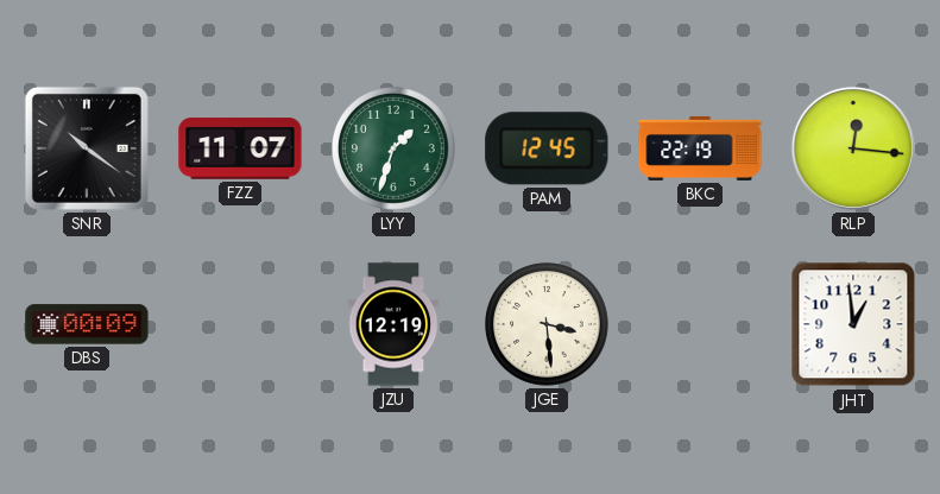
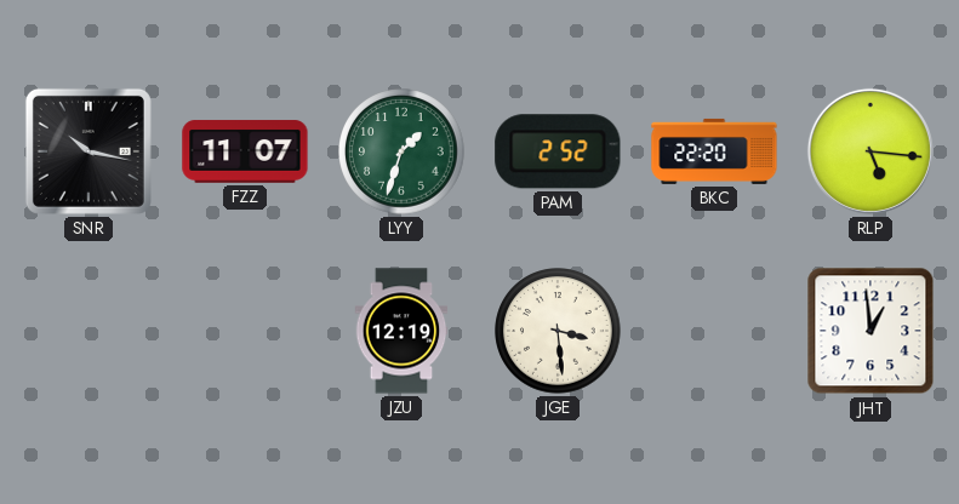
SNR: 10:21 -> 10:17 (89, 151)
PAM: 12:45 -> 2:52 (558, 151)
BKC: 22:19 -> 22:20 (714, 151)
RLP: 12:16 -> 5:16 (870, 151)
DBS: 00:09 -> none (87, 324)
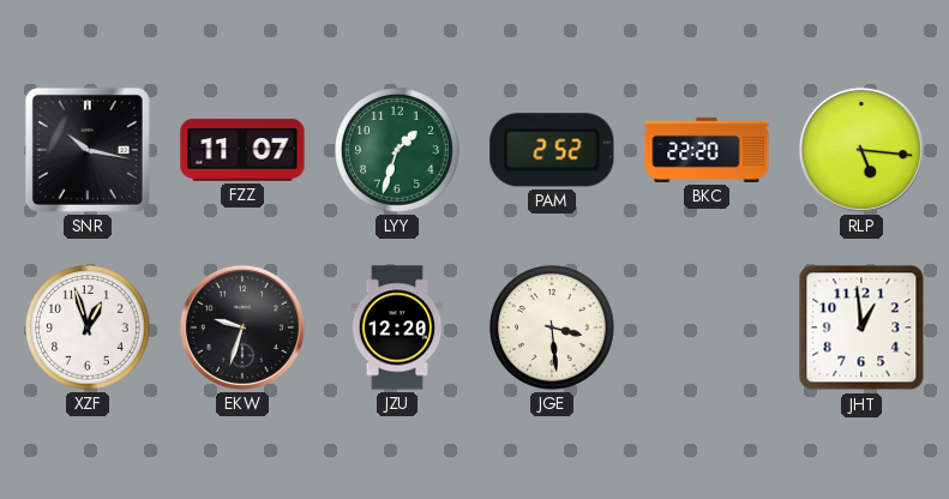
XZF: none -> 12:57 (88, 327)
EKW: none -> 9:33 (242, 327)
JZU: 12:19 -> 12:20 (397, 327)
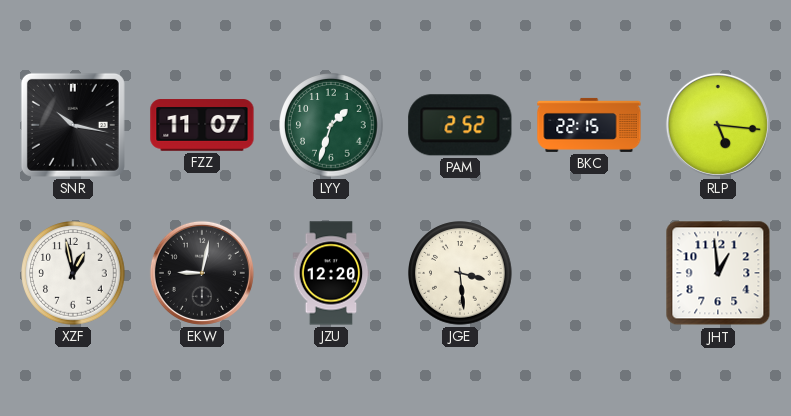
BKC: 22:20 -> 22:15 (589, 125)
XZF: 12:57 -> 12:58 (73, 273)
EKW: 9:33 -> 9:02 (202, 273)
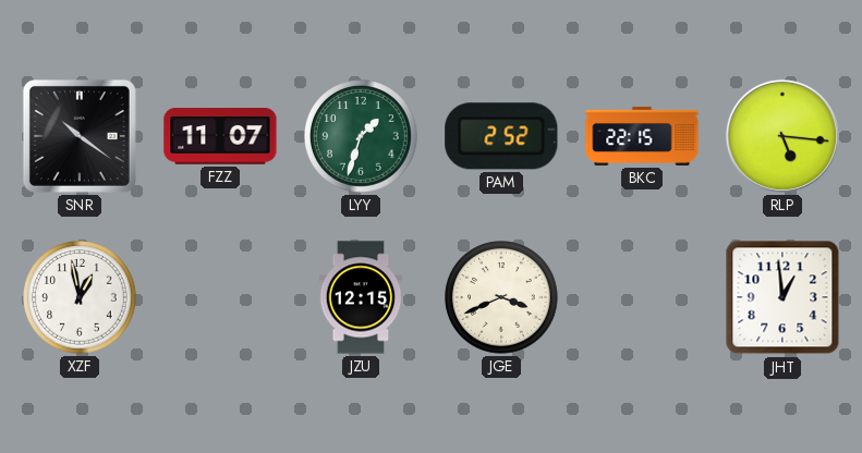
SNR: 10:17 -> 10:21 (80, 136)
EKW: 9:02 -> none (202, 273)
JZU: 12:20 -> 12:15 (361, 297)
JGE: 3:29 -> 3:41 (501, 297)
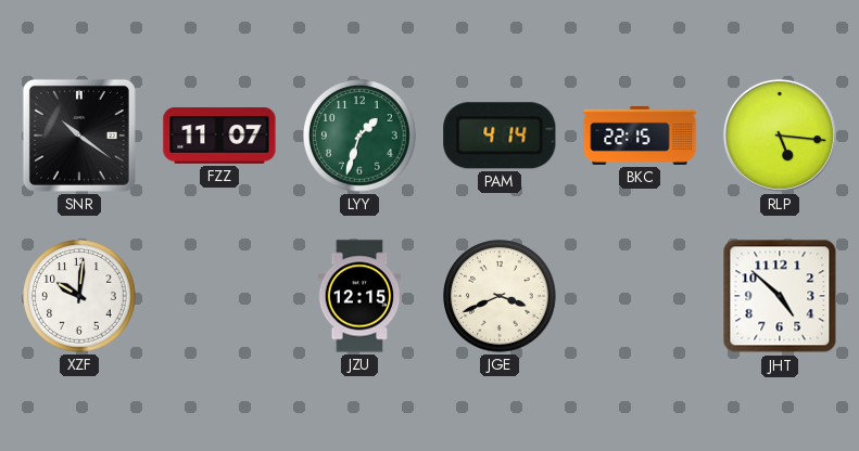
PAM: 2:52 -> 4:14 (500, 136)
XZF: 12:58 -> 10:01 (79, 296)
JHT: 12:59 -> 4:52 (780, 296)
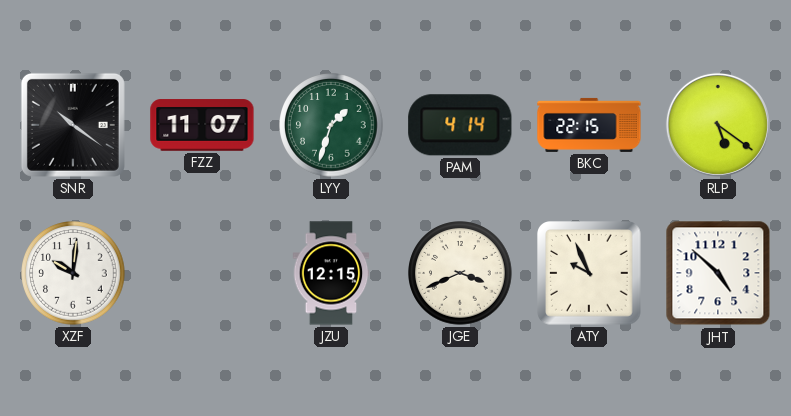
RLP: 5:16 -> 5:21 (718, 125)
ATY: none -> 9:56 (589, 273)
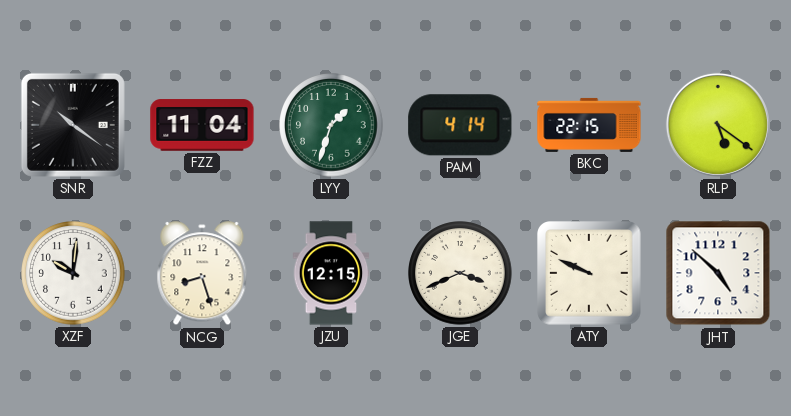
FZZ: 11:07 -> 11:04 (202, 125)
NCG: none -> 8:27 (202, 274)
ATY: 9:56 -> 9:49 (589, 273)
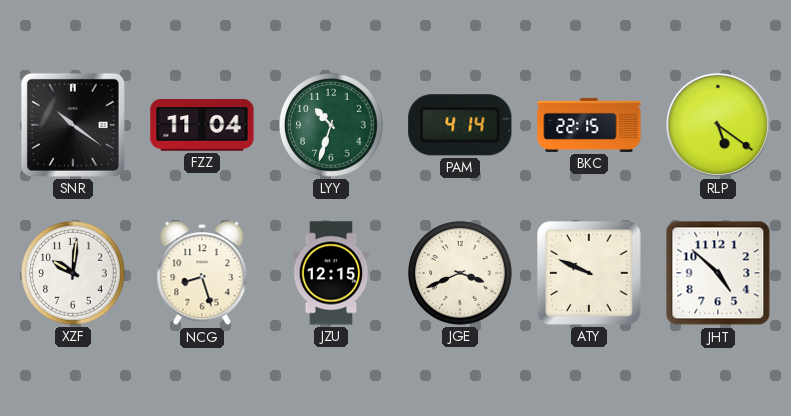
LYY: 1:33 -> 10:33 (331, 125)
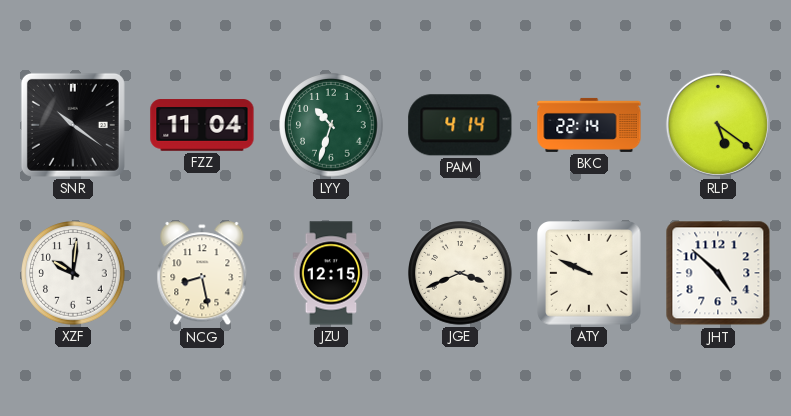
BKC: 22:15 -> 22:14 (589, 125)
NCG: 8:27 -> 8:28 (202, 274)
